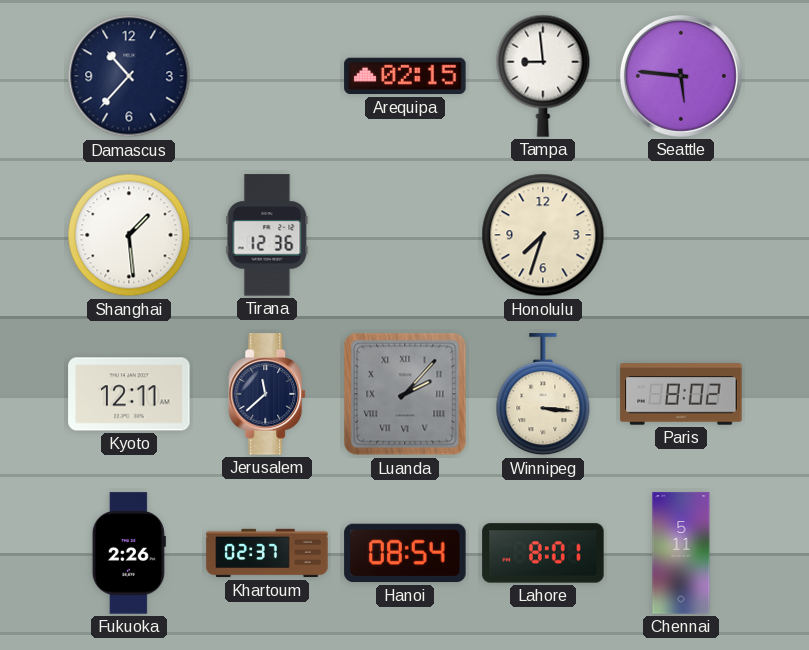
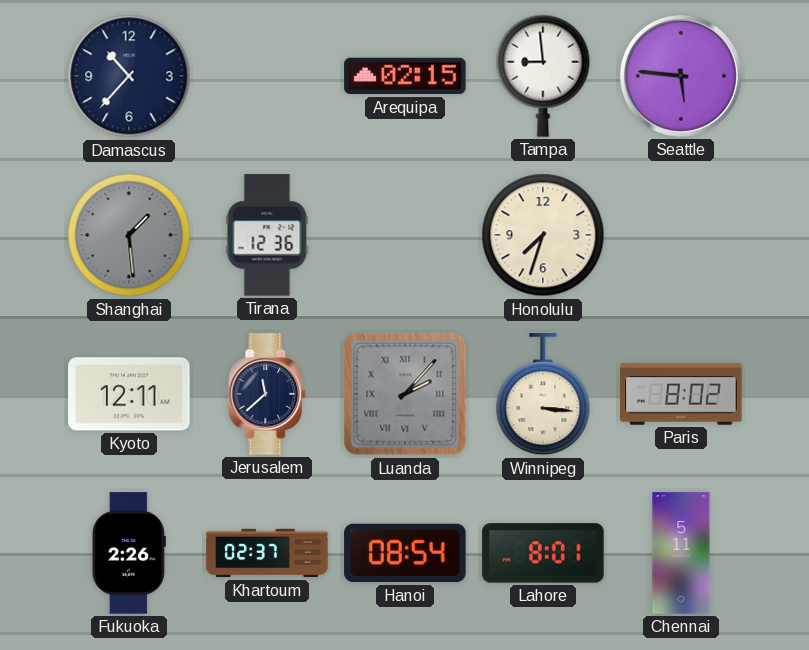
Shanghai dial: white -> grey (129, 235)
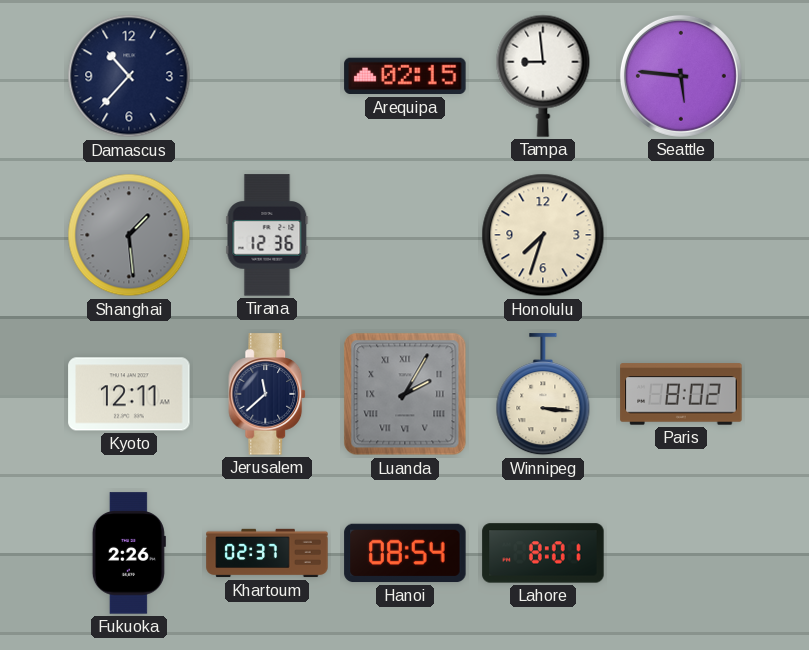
Luanda: 2:07 -> 2:05 (405, 394)
Chennai: 5:11 -> none (681, 553)
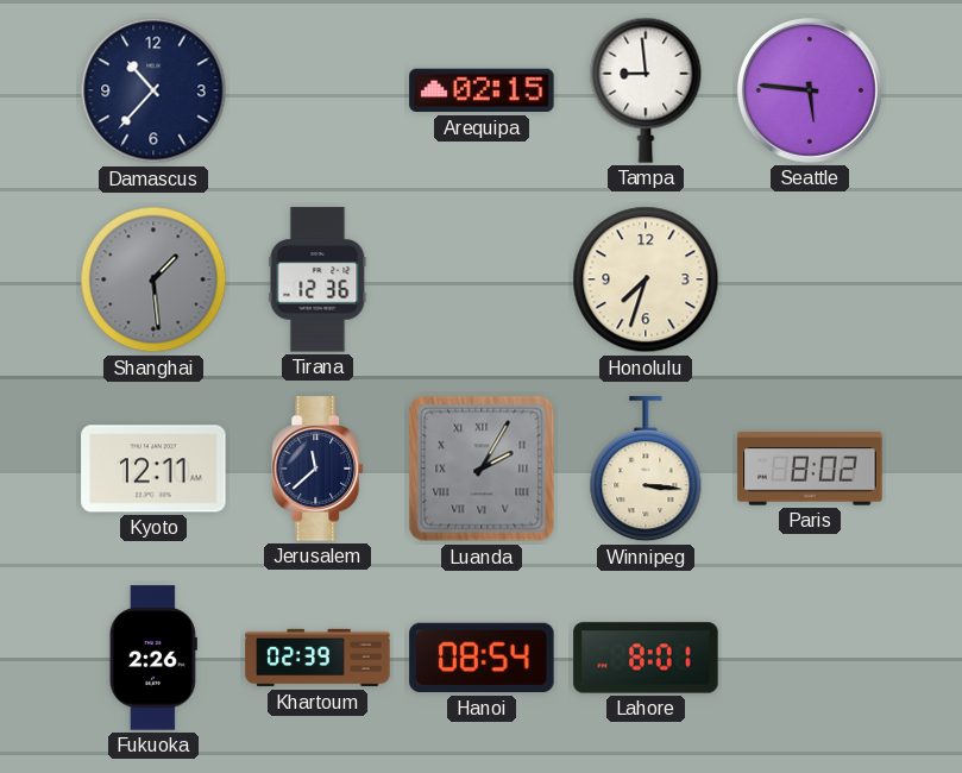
Khartoum: 02:37 -> 02:39 (317, 658)
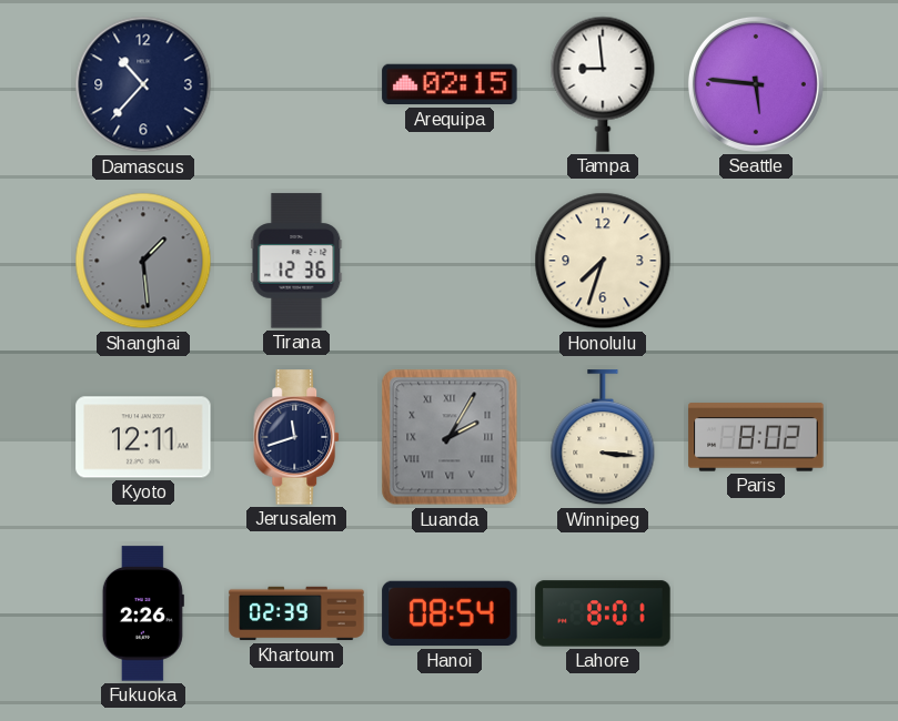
Jerusalem: 11:38 -> 11:42 (297, 437)
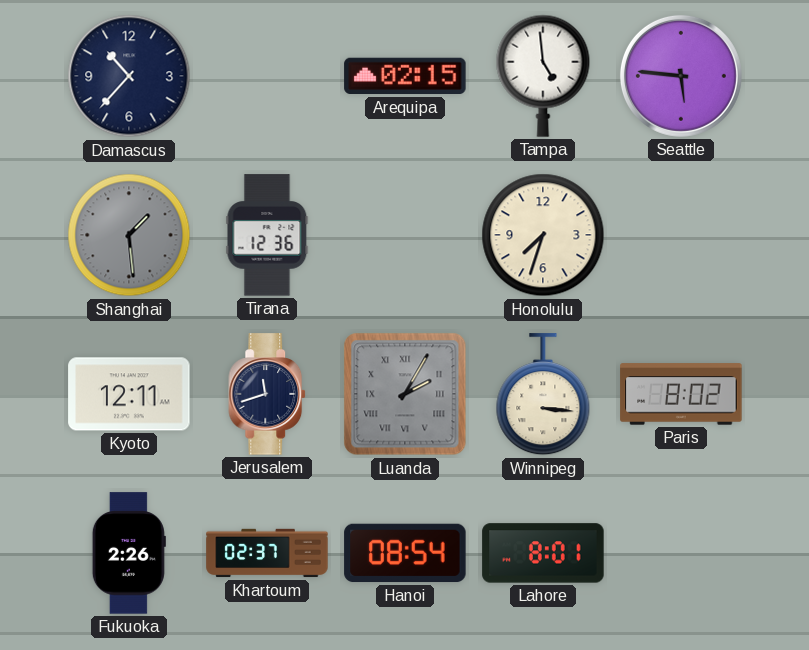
Tampa: 8:59 -> 4:59 (543, 76)
Khartoum: 02:39 -> 02:37 (267, 553)
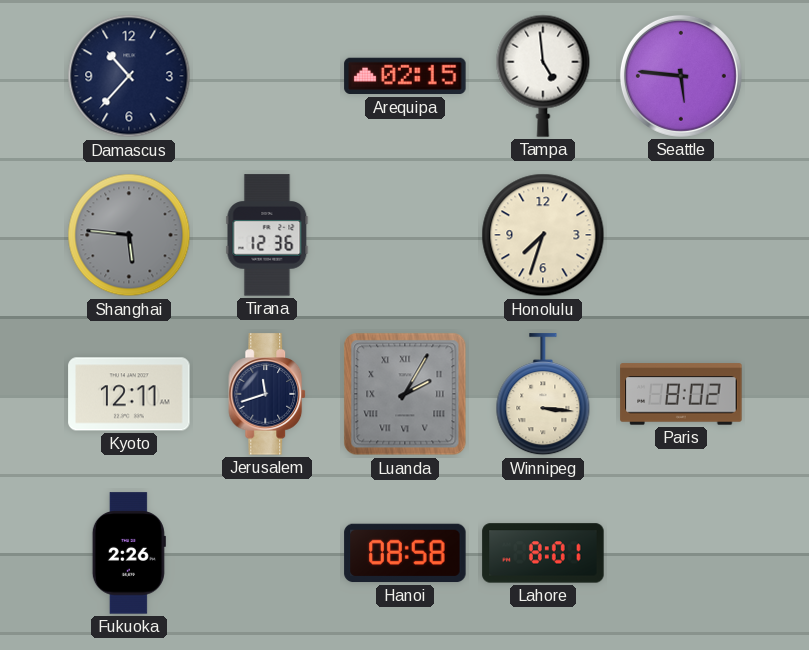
Shanghai: 1:29 -> 5:46 (129, 235)
Khartoum: 02:37 -> none (267, 553)
Hanoi: 08:54 -> 08:58 (405, 553)
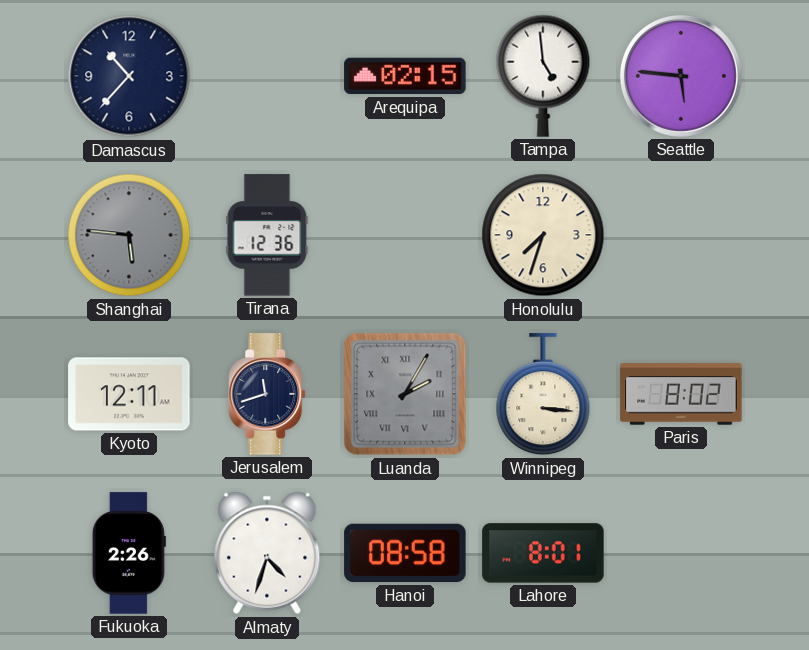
Almaty: none -> 4:33 (267, 553)
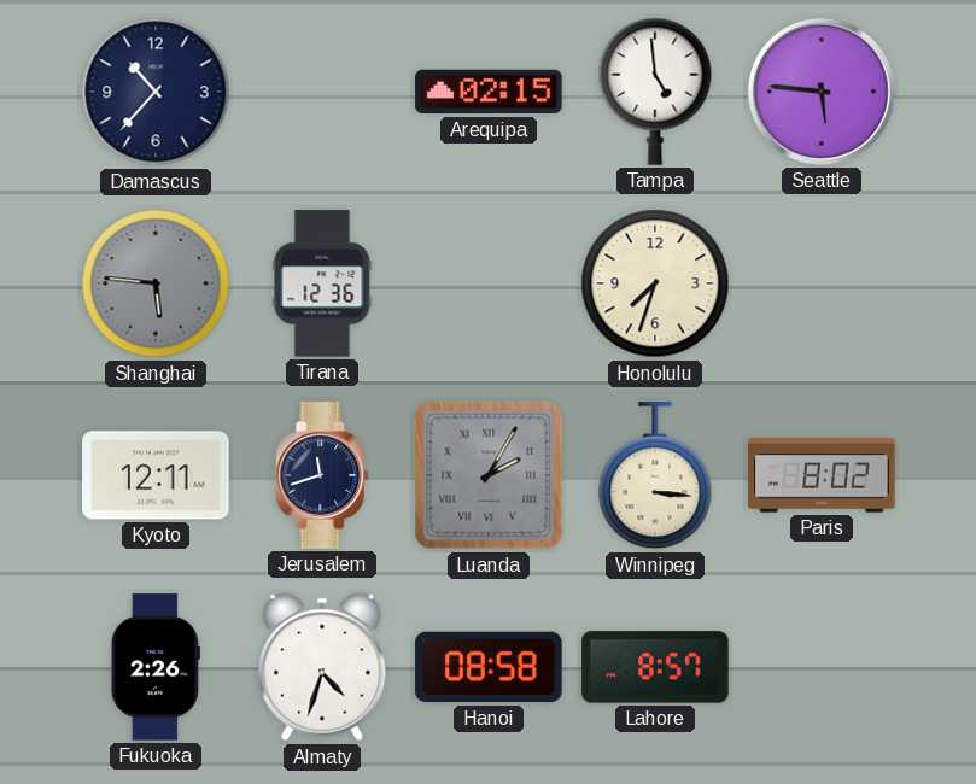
Lahore: 8:01 -> 8:57 (655, 667)
